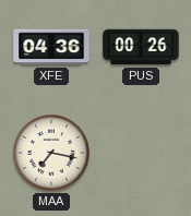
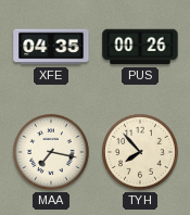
XFE: 04:36 -> 04:35 (51, 47)
TYH: none -> 7:53 (141, 153)
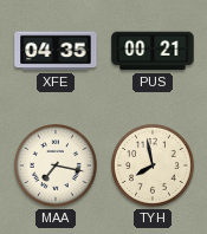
PUS: 00:26 -> 00:21 (153, 51)
TYH: 7:53 -> 7:58 (154, 167)
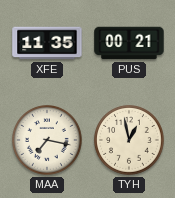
XFE: 04:35 -> 11:35 (47, 43)
TYH: 7:58 -> 12:58 (130, 141)
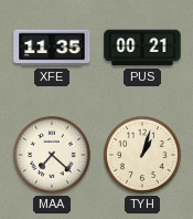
MAA: 7:17 -> 7:22 (53, 156)
TYH: 12:58 -> 1:03 (143, 156)
